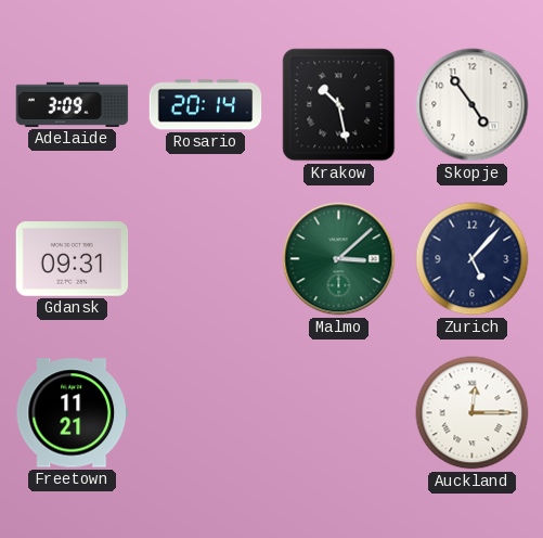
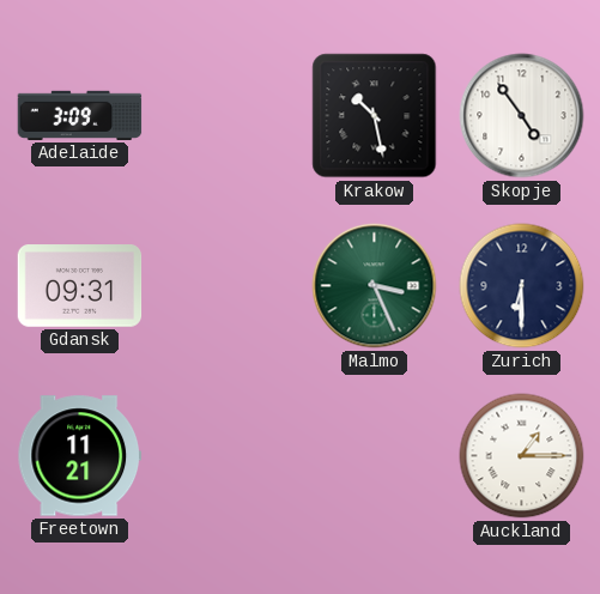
Rosario: 20:14 -> none (206, 105)
Malmo: 3:08 -> 3:26 (375, 286)
Zurich: 5:07 -> 6:30 (522, 286)
Auckland: 12:15 -> 1:15 (522, 456)
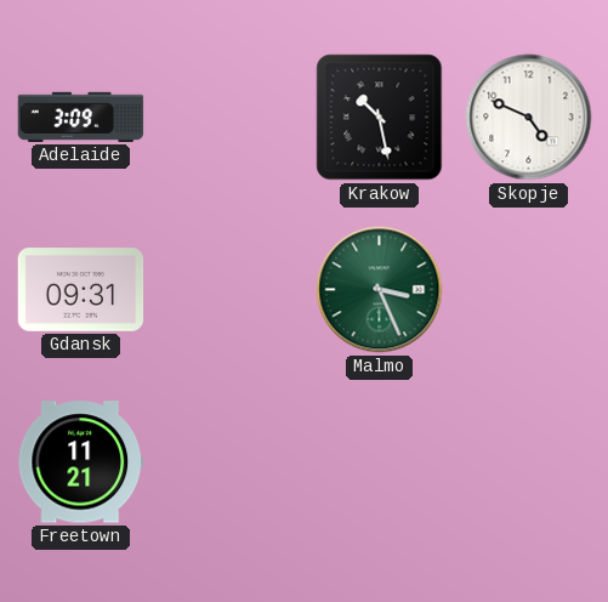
Skopje: 4:54 -> 4:49 (529, 118)
Zurich: 6:30 -> none (522, 286)
Auckland: 1:15 -> none (522, 456)
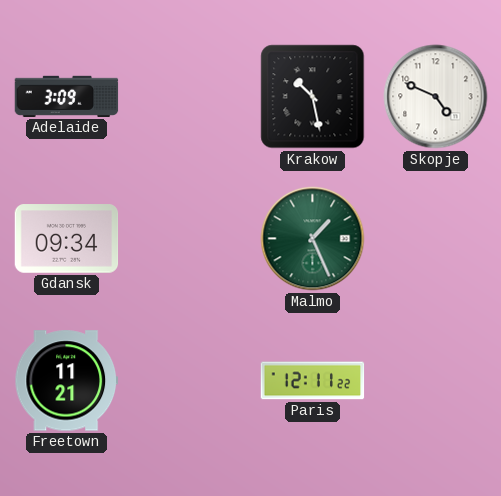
Gdansk: 09:31 -> 09:34 (67, 239)
Malmo: 3:26 -> 1:26 (313, 239)
Paris: none -> 12:11 (313, 381)
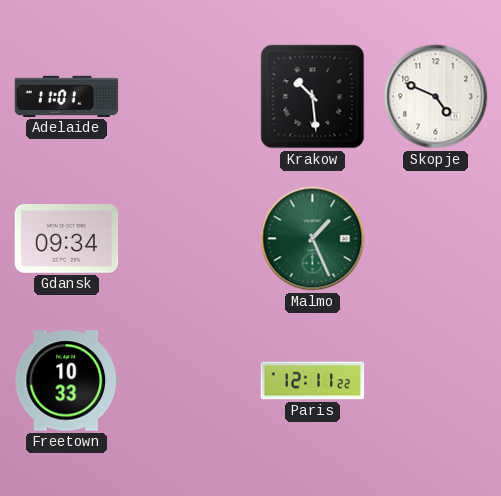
Adelaide: 3:09 -> 11:01 (67, 96)
Krakow: 10:28 -> 10:29 (313, 97)
Freetown: 11:21 -> 10:33 (66, 381)
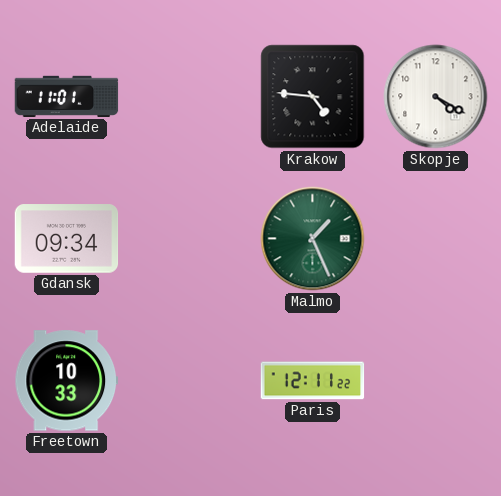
Krakow: 10:29 -> 4:46 (313, 97)
Skopje: 4:49 -> 4:20 (436, 97)
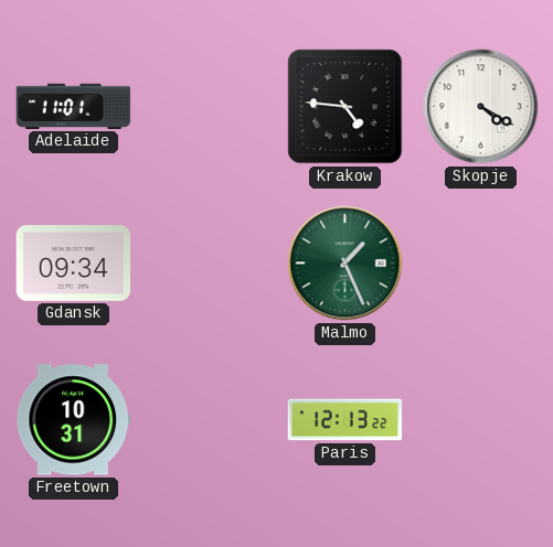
Freetown: 10:33 -> 10:31 (73, 420)
Paris: 12:11 -> 12:13 (345, 420)
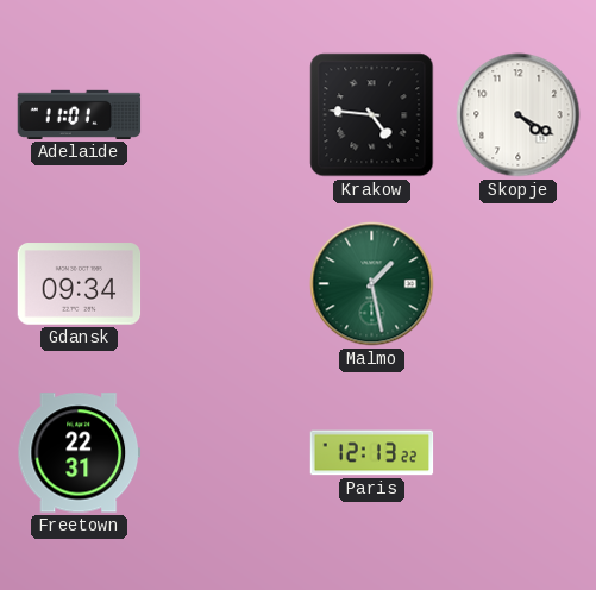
Malmo: 1:26 -> 1:28 (372, 284)
Freetown: 10:31 -> 22:31 (79, 453)
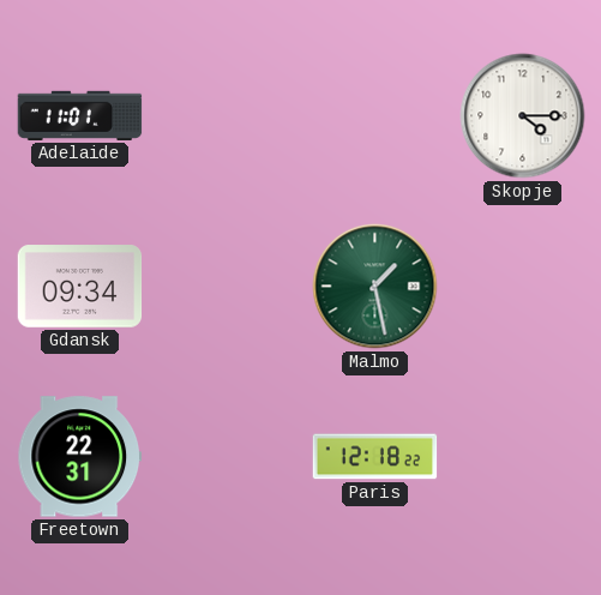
Krakow: 4:46 -> none (372, 115)
Skopje: 4:20 -> 4:15 (523, 116)
Paris: 12:13 -> 12:18 (375, 457)
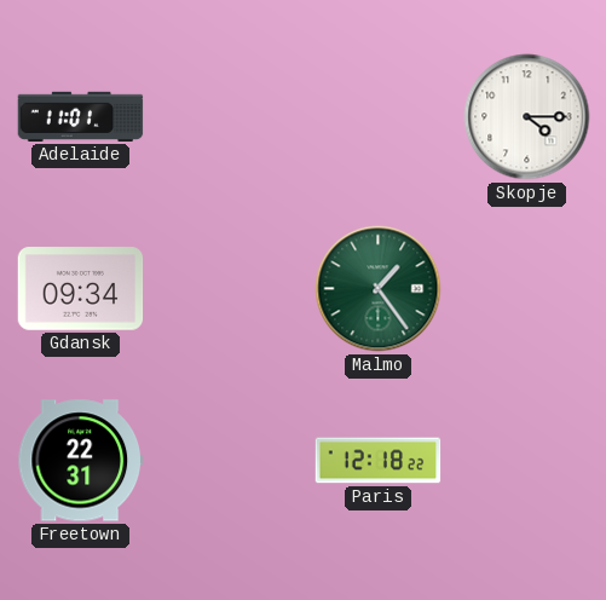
Malmo: 1:28 -> 1:24 (379, 289)
